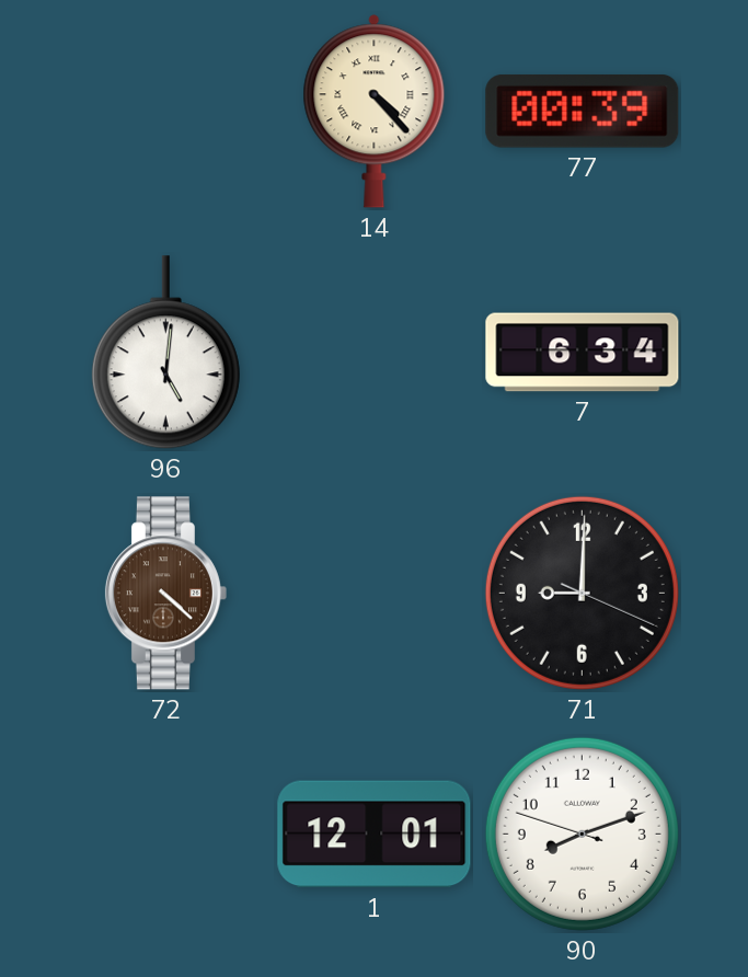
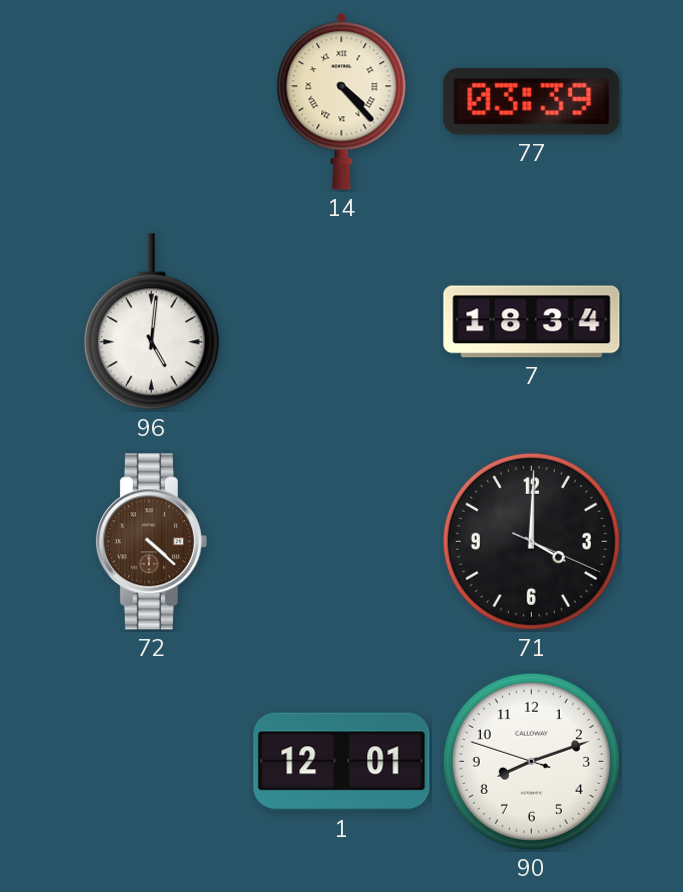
77: 00:39 -> 03:39 (532, 101)
7: 6:34 -> 18:34 (532, 322)
71: 9:00 -> 4:00 (531, 541)
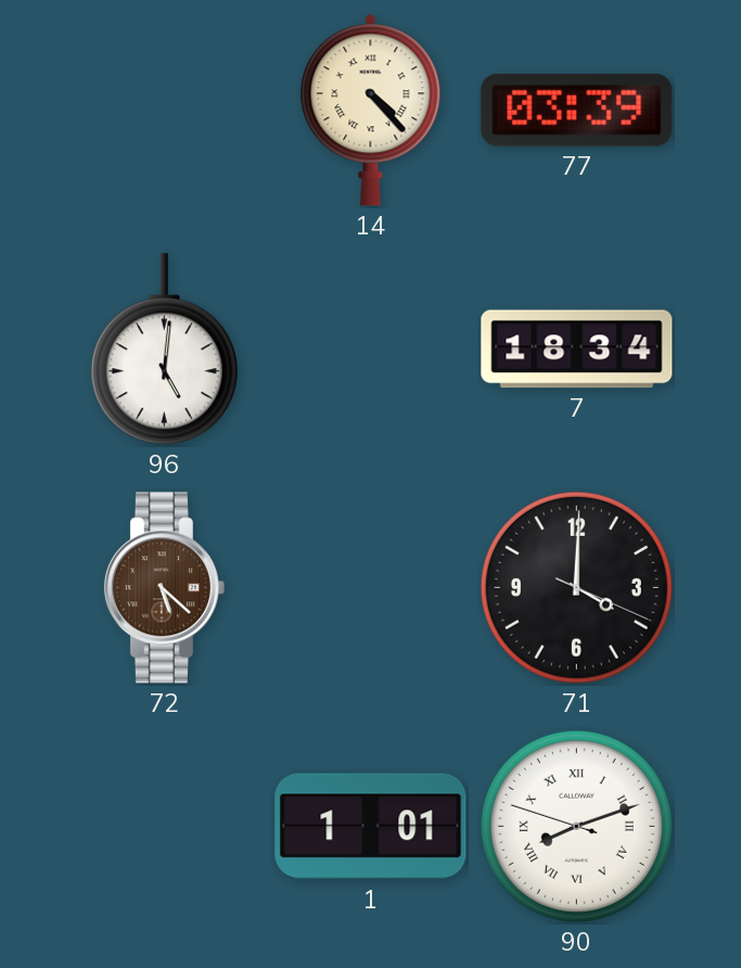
72: 4:22 -> 5:22 (164, 588)
1: 12:01 -> 1:01 (371, 827)
90 numerals: Arabic -> Roman (576, 826)
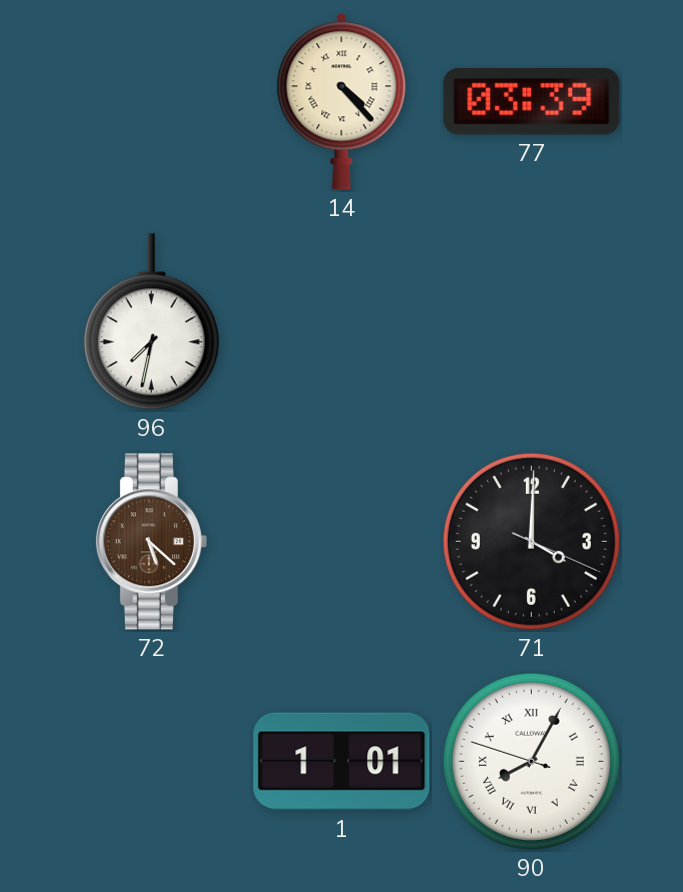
96: 5:01 -> 7:32 (151, 322)
7: 18:34 -> none (577, 349)
90: 8:11 -> 8:04 (531, 761)
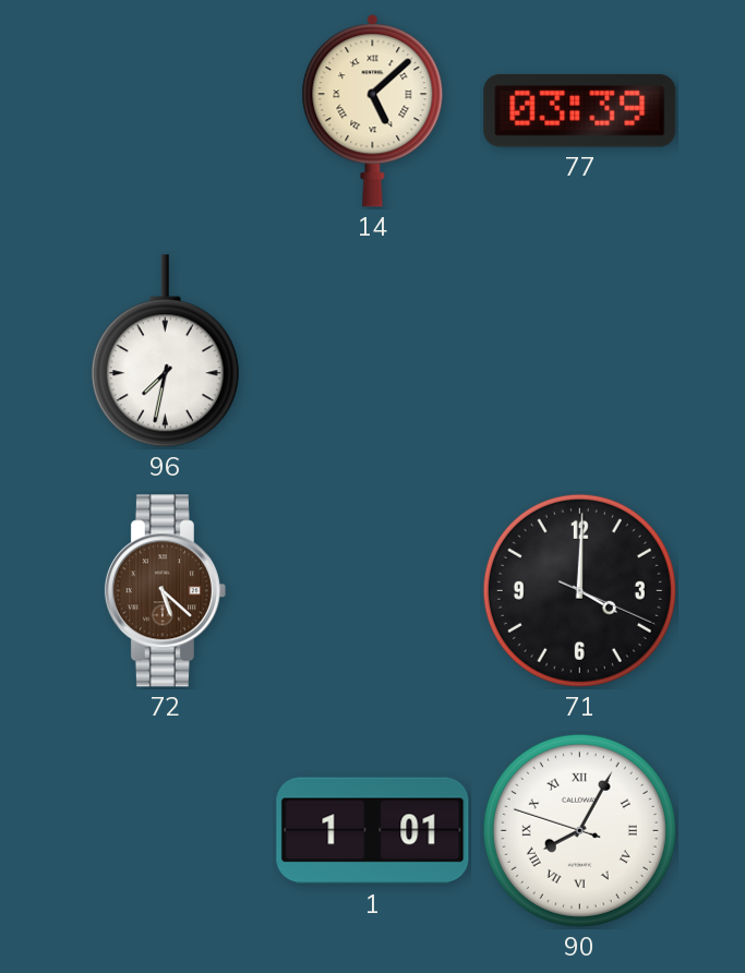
14: 4:23 -> 5:08 (373, 111)
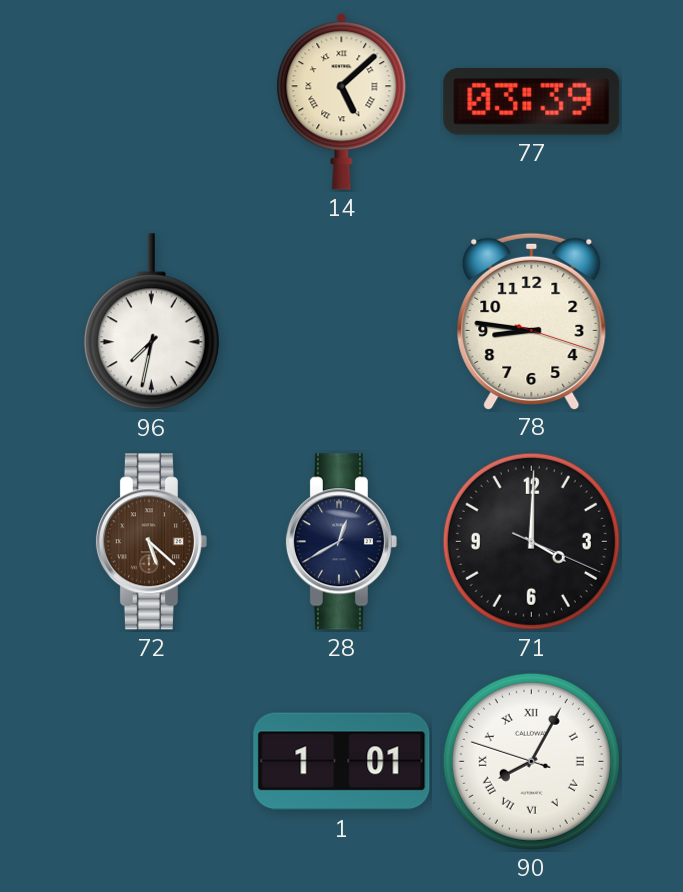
78: none -> 8:46 (532, 321)
28: none -> 12:40 (341, 542)
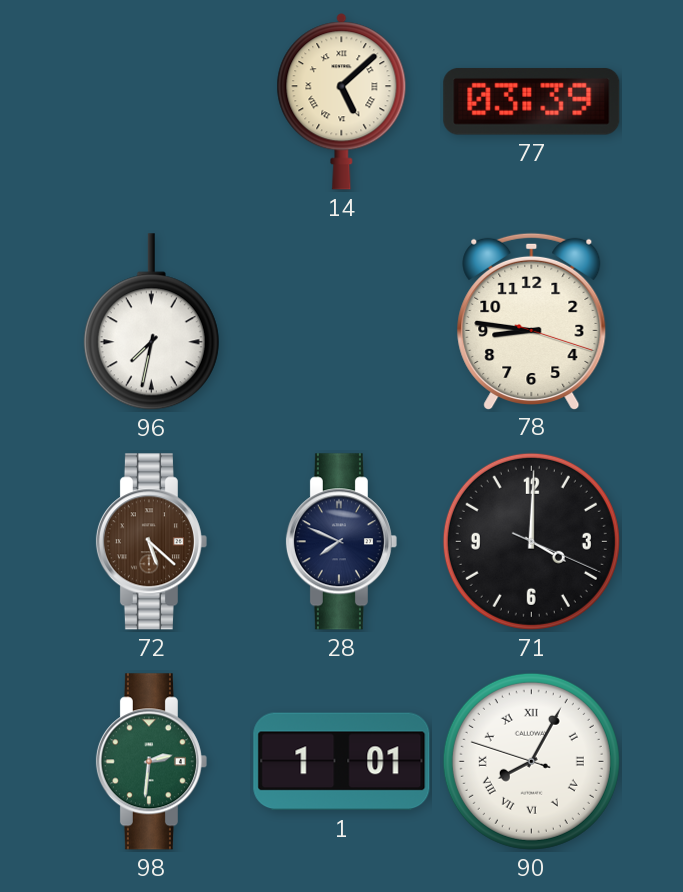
28: 12:40 -> 7:49 (341, 542)
98: none -> 2:31 (151, 762)
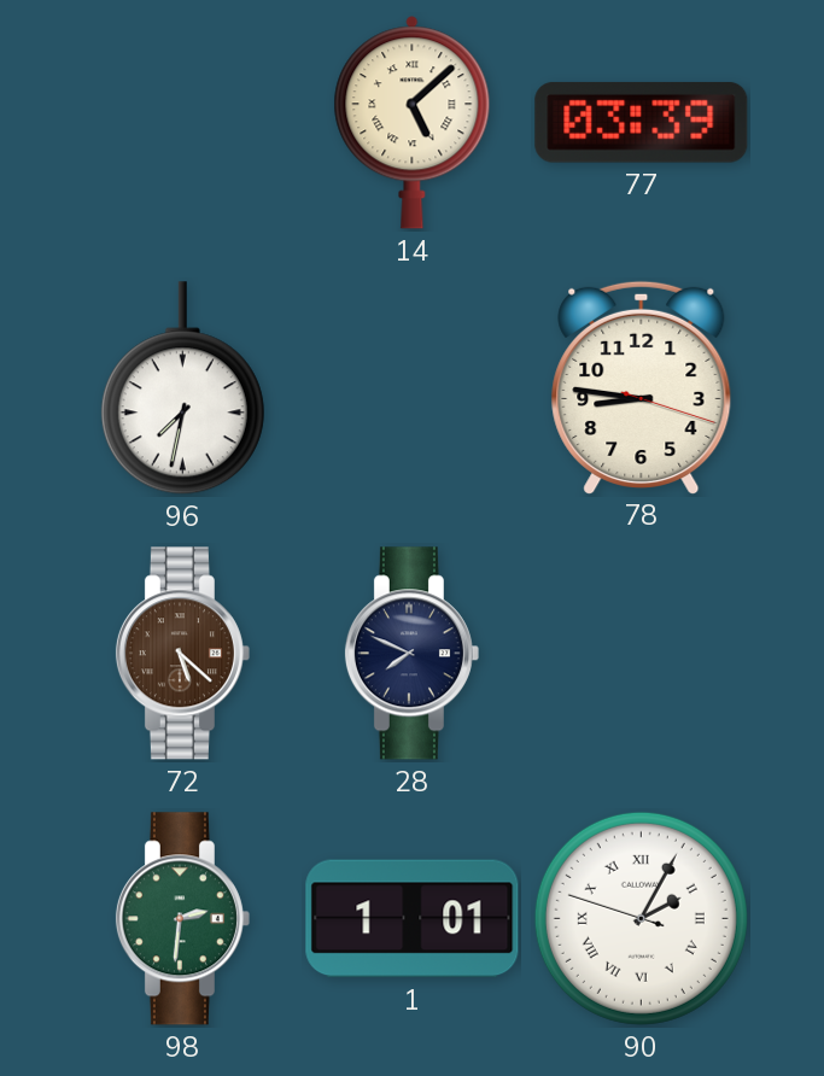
71: 4:00 -> none (531, 541)
90: 8:04 -> 2:04 (641, 918)
